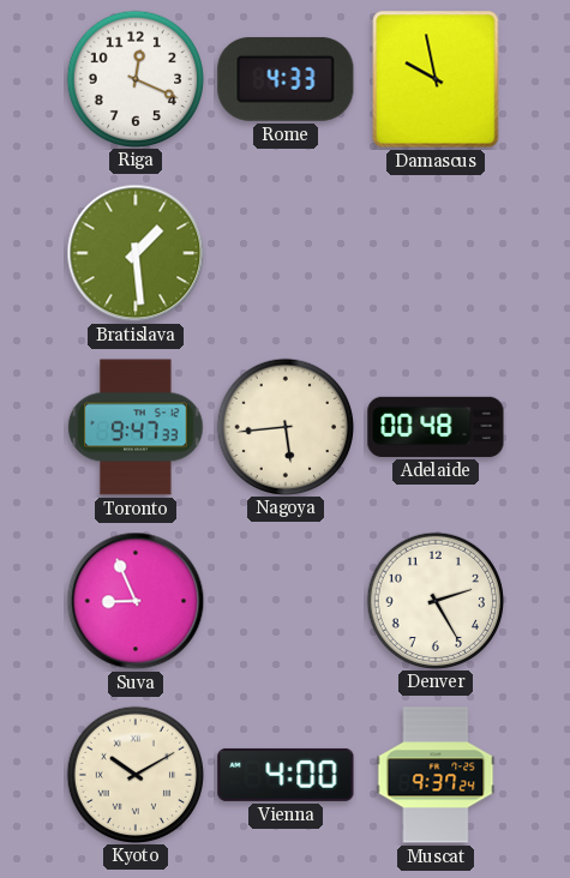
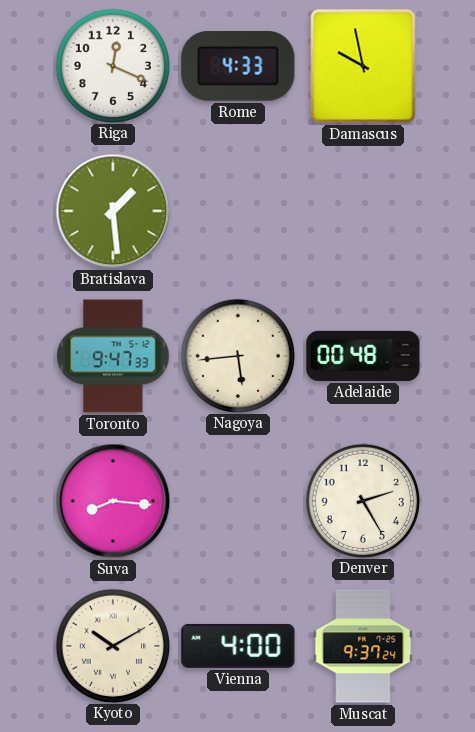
Suva: 8:56 -> 8:16 (113, 501)
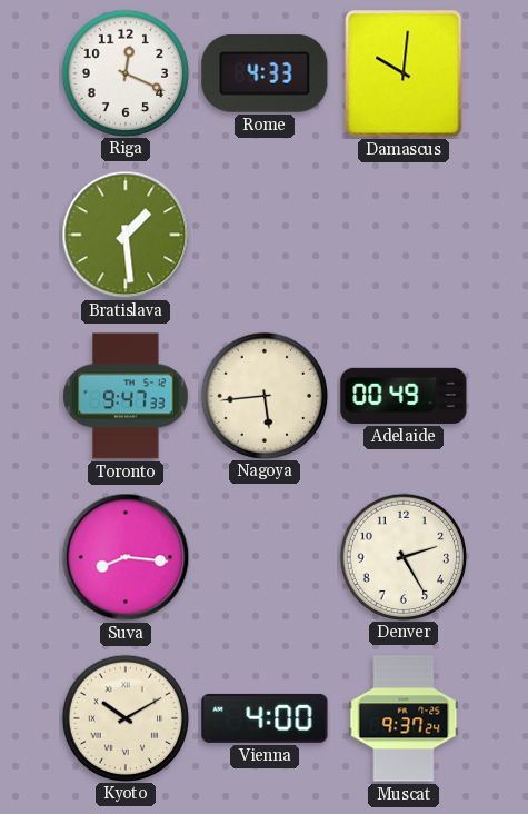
Damascus: 9:58 -> 10:01 (404, 73)
Adelaide: 00:48 -> 00:49 (404, 396)
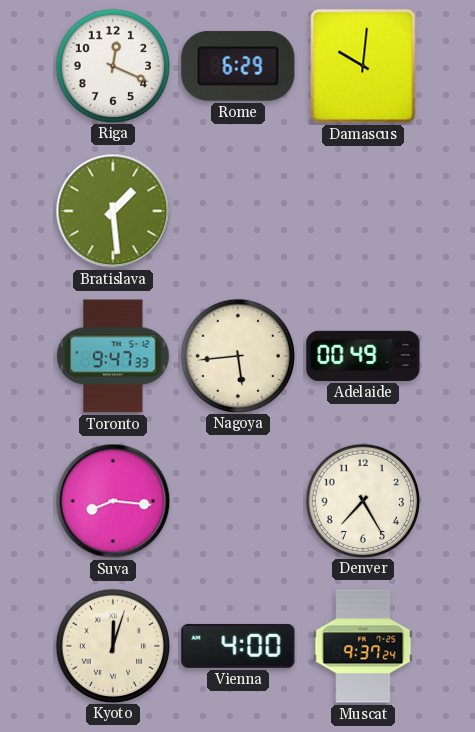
Rome: 4:33 -> 6:29 (238, 66)
Denver: 2:25 -> 7:25 (362, 500)
Kyoto: 10:10 -> 12:03 (112, 645)
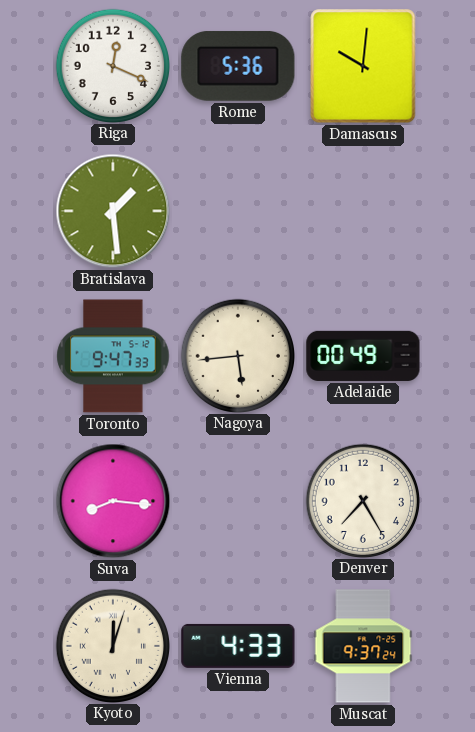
Rome: 6:29 -> 5:36 (238, 66)
Vienna: 4:00 -> 4:33 (238, 646)
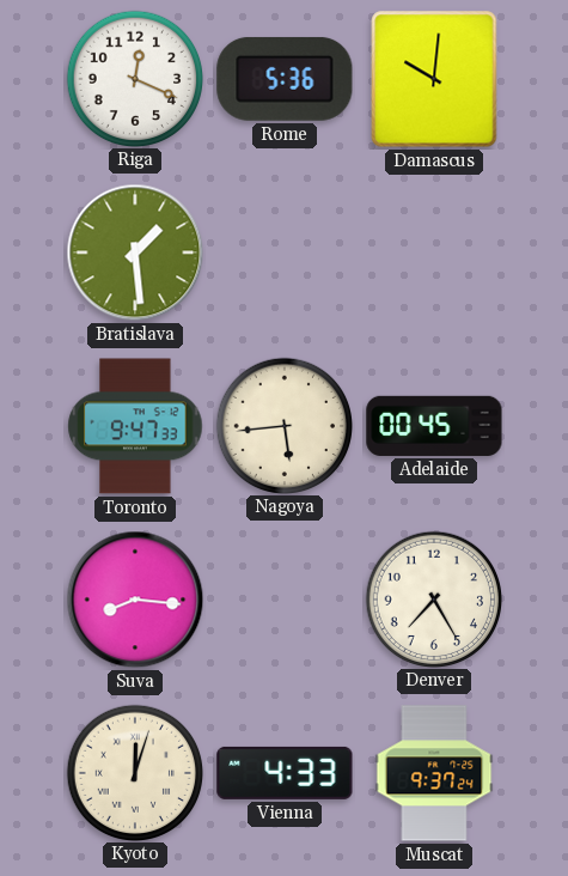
Adelaide: 00:49 -> 00:45 (434, 426)
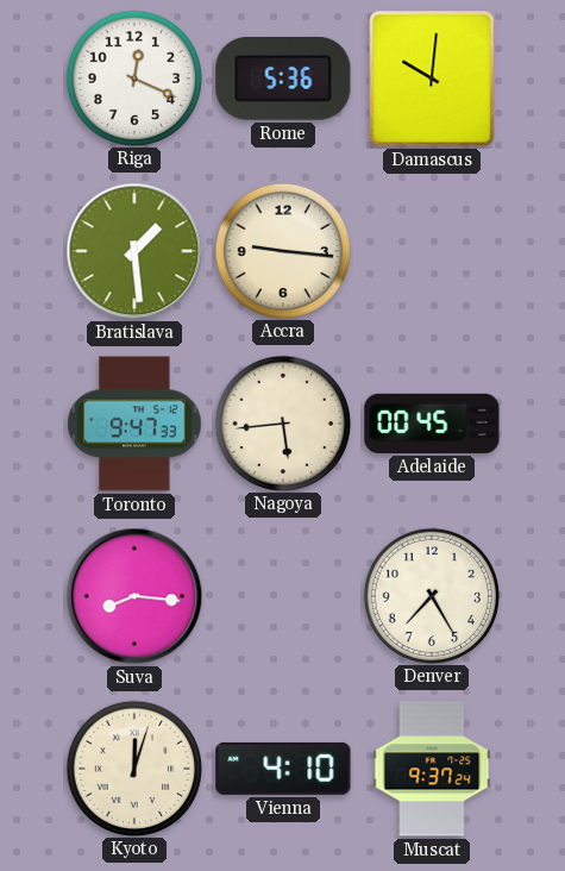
Accra: none -> 9:16 (282, 250)
Vienna: 4:33 -> 4:10 (283, 769)
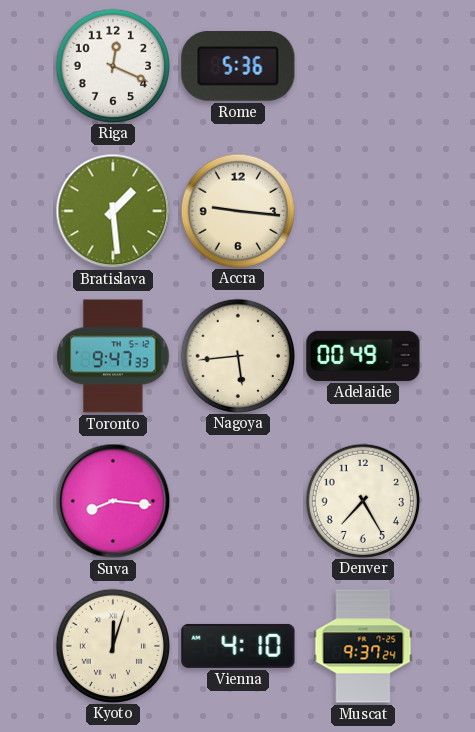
Damascus: 10:01 -> none (432, 79)
Adelaide: 00:45 -> 00:49 (363, 356)
